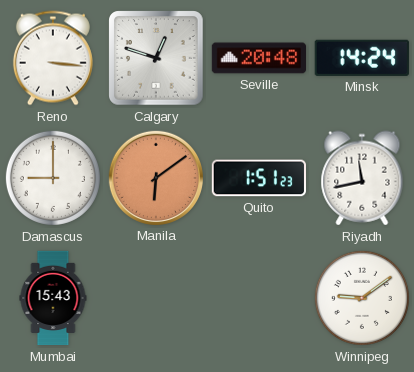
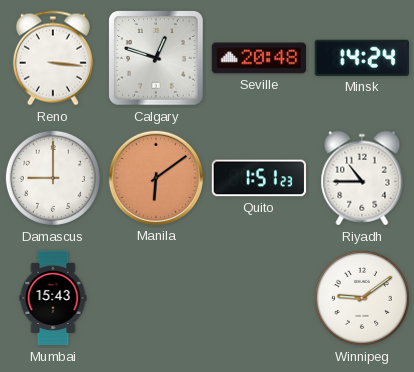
Riyadh: 11:43 -> 10:45 (362, 178)
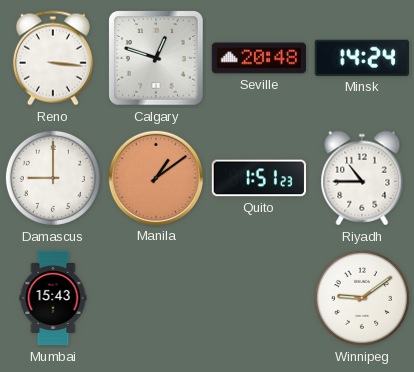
Manila: 6:09 -> 1:09 (155, 177)
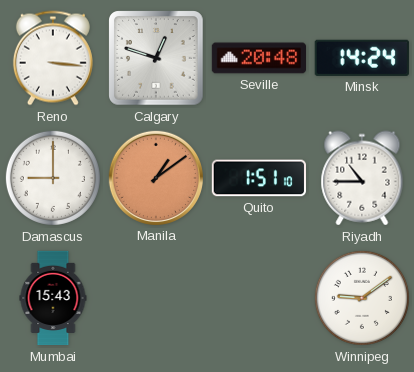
Quito: 1:51:23 -> 1:51:10 (258, 178)
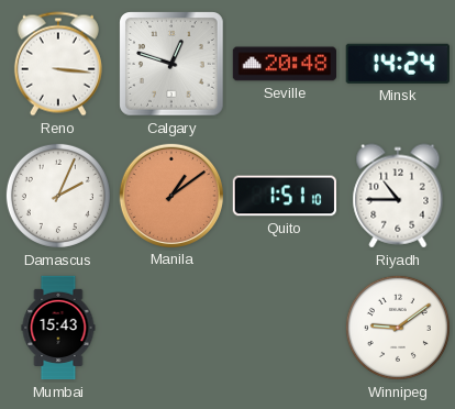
Damascus: 9:00 -> 2:04 (58, 196)
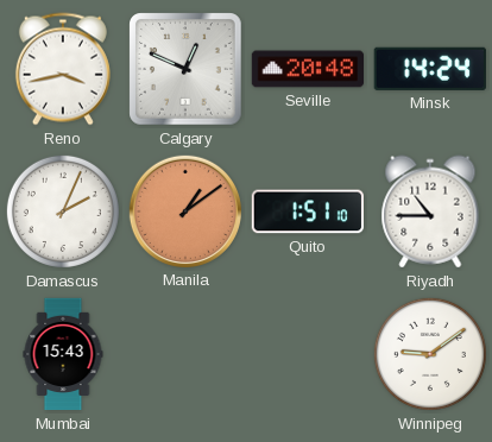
Reno: 3:16 -> 3:43 (63, 69)
Calgary: 12:48 -> 12:49 (185, 69)
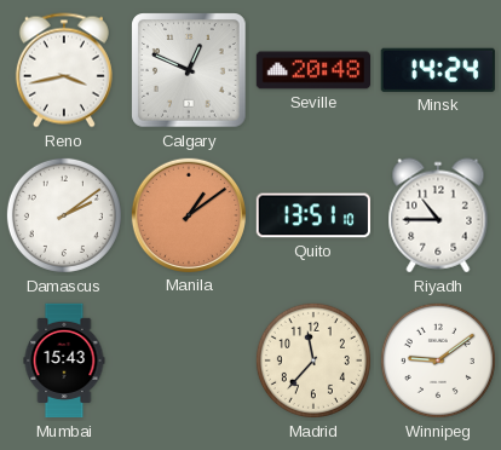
Damascus: 2:04 -> 2:09 (64, 215)
Quito: 1:51 -> 13:51 (312, 215)
Madrid: none -> 11:37 (313, 360)
